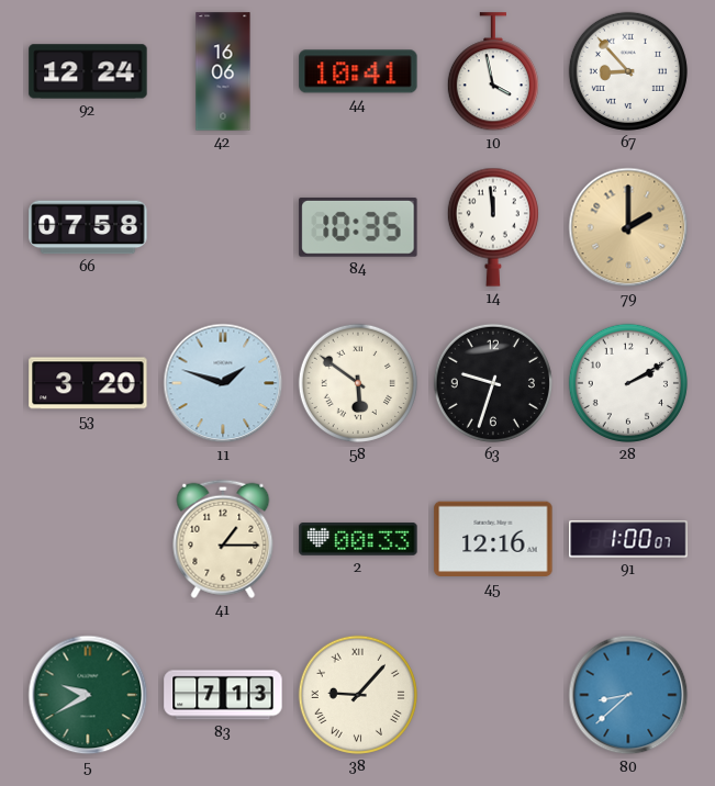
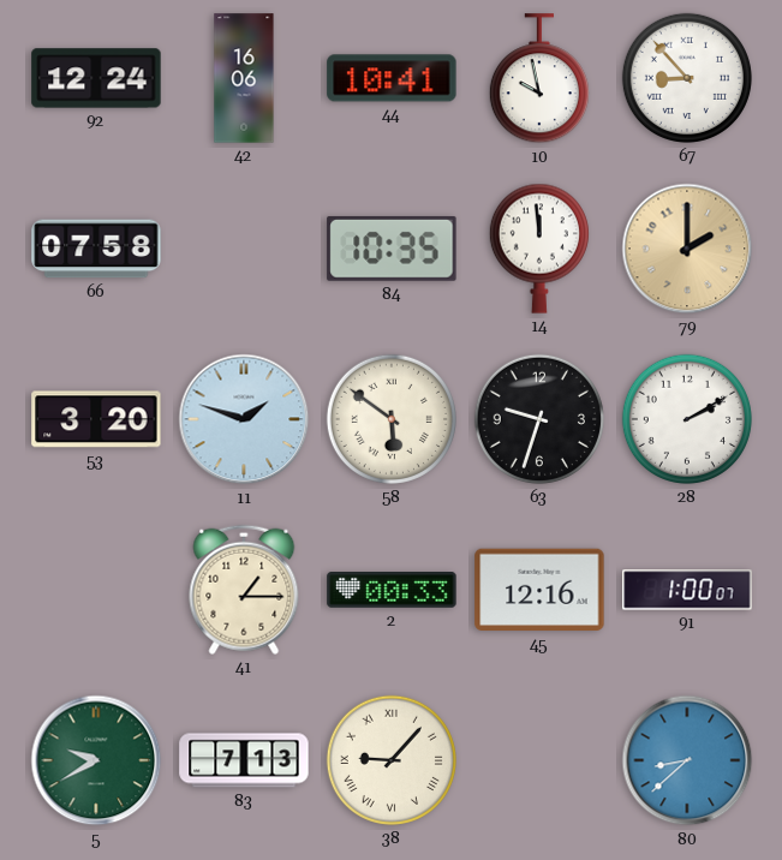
10: 3:58 -> 9:58 (539, 79)
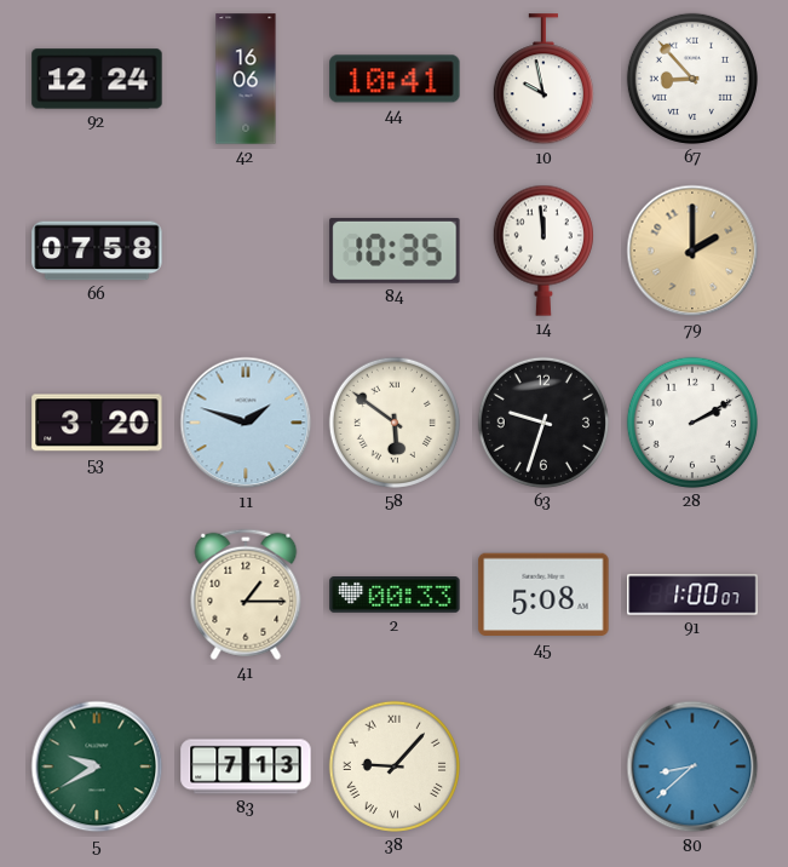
45: 12:16 -> 5:08 (543, 595)
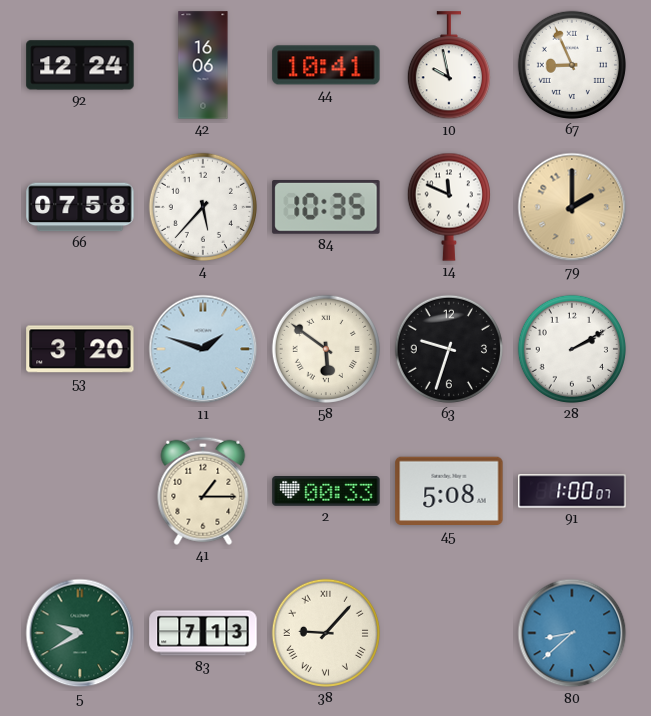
67: 8:53 -> 8:56 (572, 65)
4: none -> 5:37 (203, 207)
14: 11:59 -> 11:49 (449, 207)
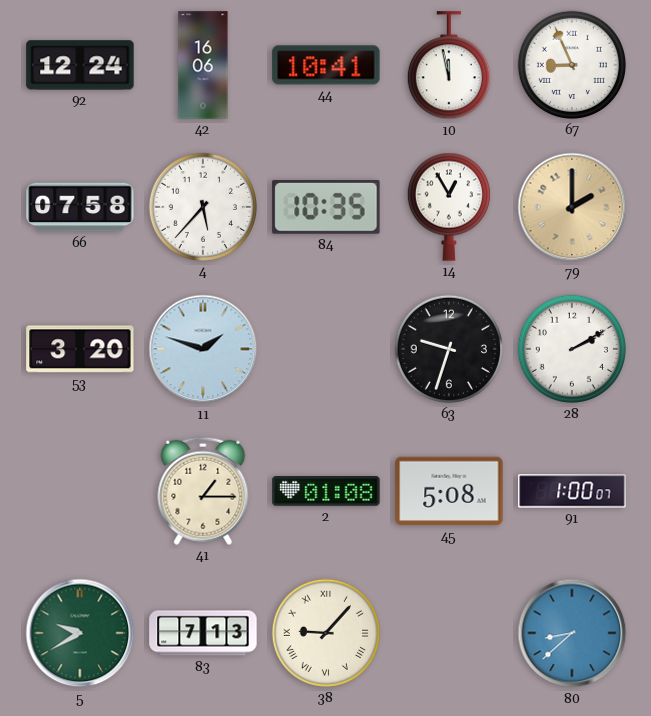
10: 9:58 -> 11:58 (449, 66)
14: 11:49 -> 12:55 (449, 207)
58: 5:51 -> none (326, 349)
2: 00:33 -> 01:08 (326, 491)
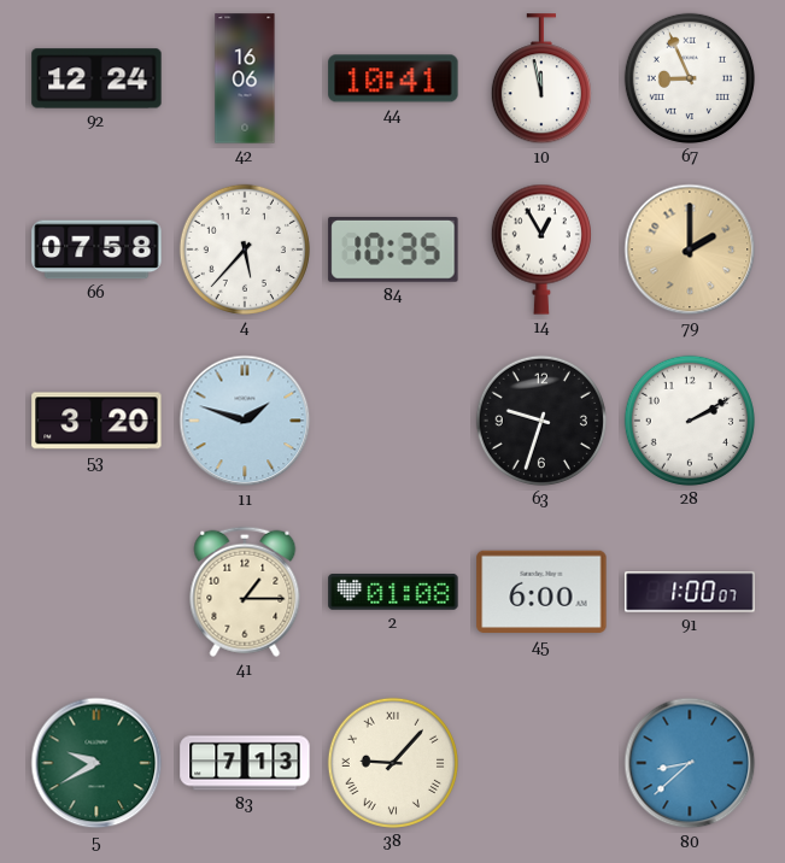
45: 5:08 -> 6:00 (541, 592)
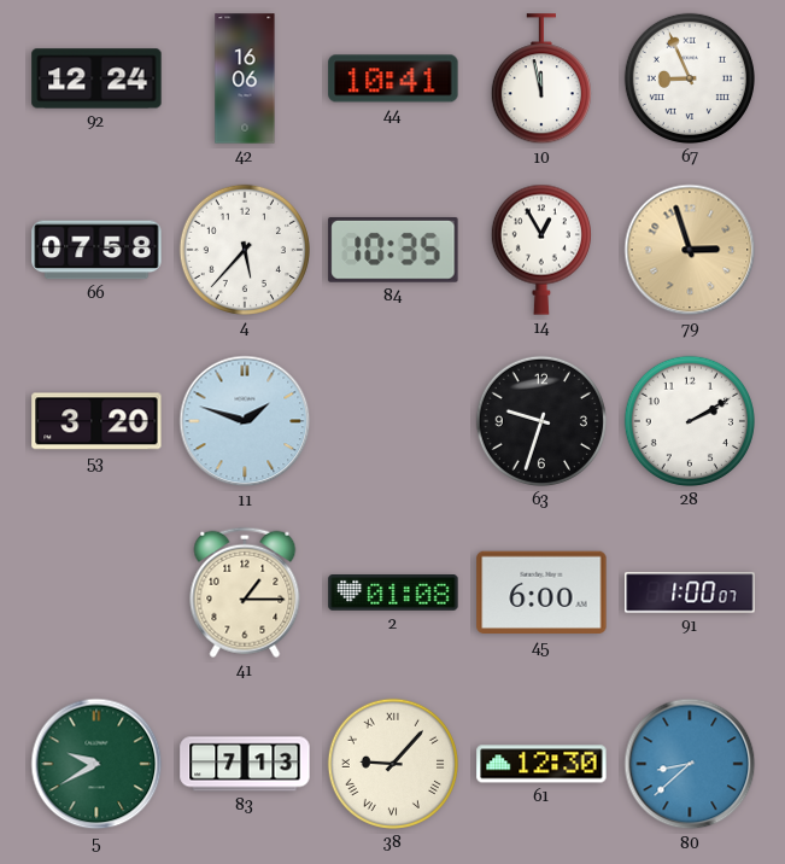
79: 2:00 -> 2:57 (690, 250)
61: none -> 12:30 (541, 764)
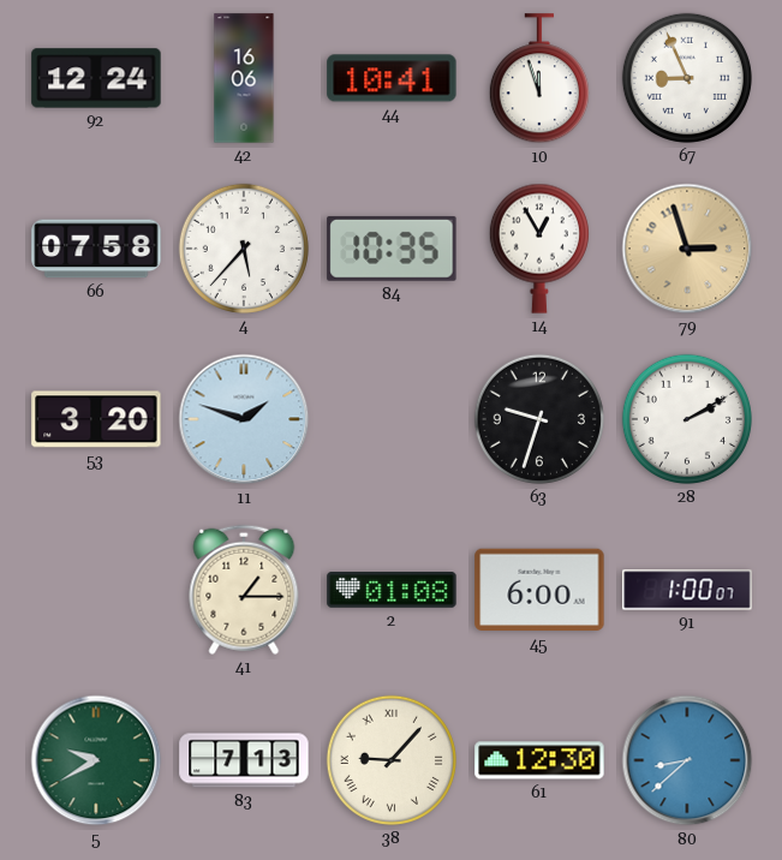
10: 11:58 -> 11:57 (539, 79)
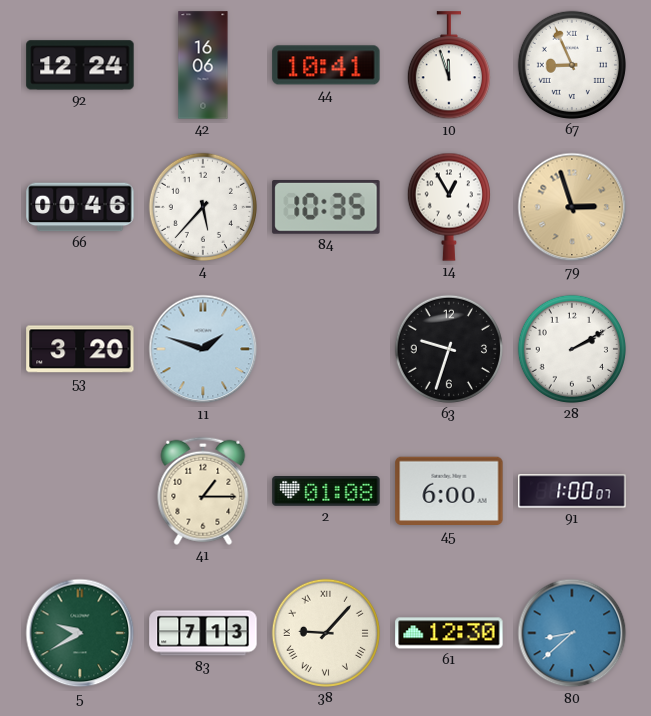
66: 07:58 -> 00:46 (80, 207)
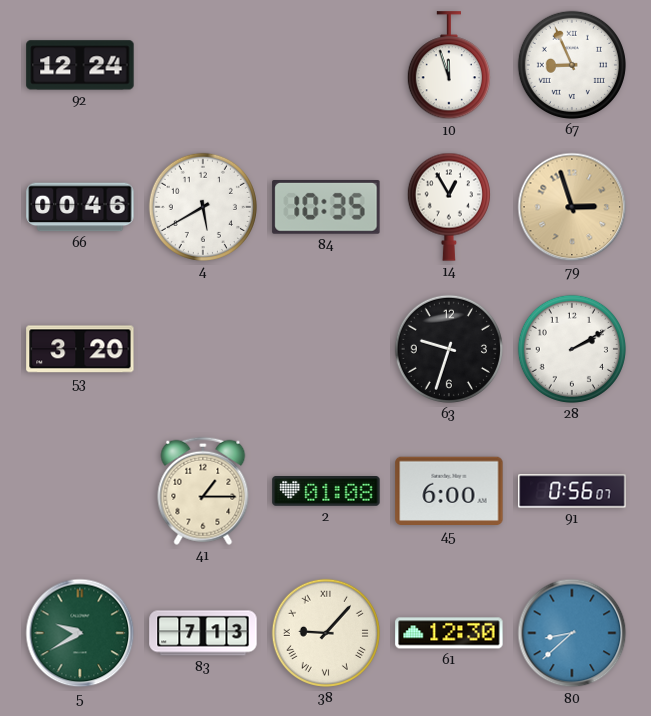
42: 16:06 -> none (203, 65)
44: 10:41 -> none (326, 65)
4: 5:37 -> 5:40 (203, 207)
11: 1:48 -> none (203, 349)
91: 1:00 -> 0:56 (572, 491)
